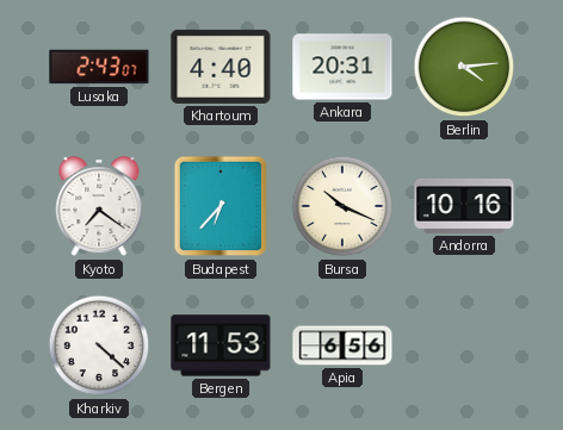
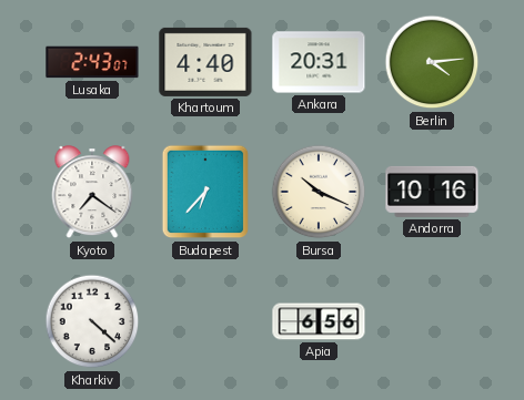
Bergen: 11:53 -> none (221, 345)
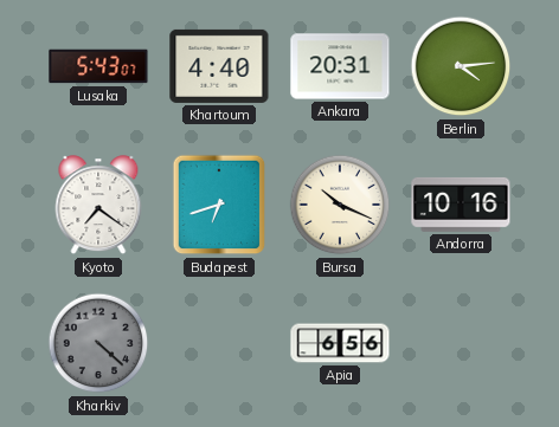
Lusaka: 2:43 -> 5:43 (98, 66)
Budapest: 6:37 -> 6:42 (219, 205)
Kharkiv dial: white -> grey (98, 343)
